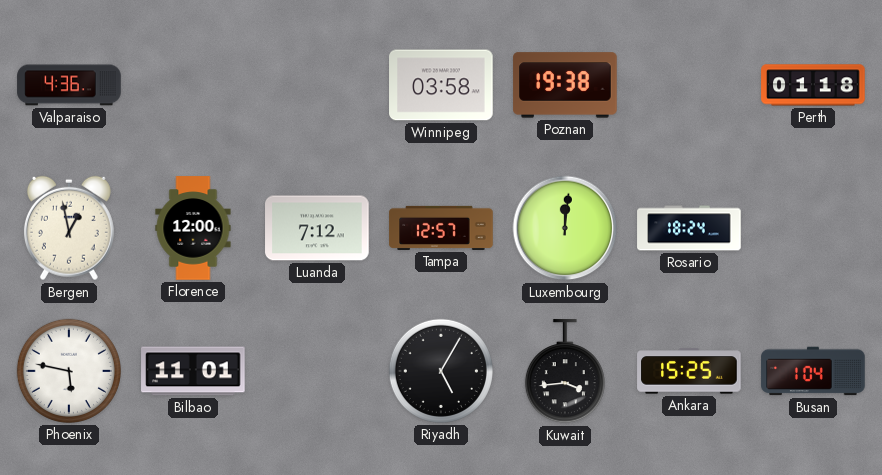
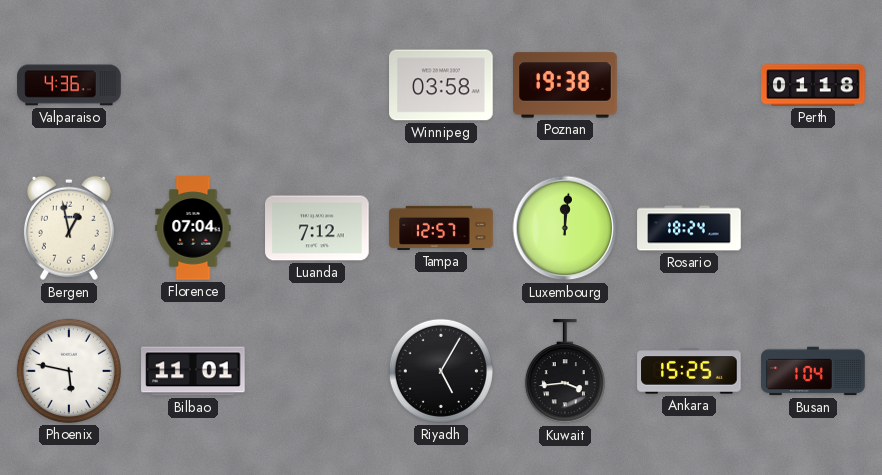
Florence: 12:00 -> 07:04 (193, 228)
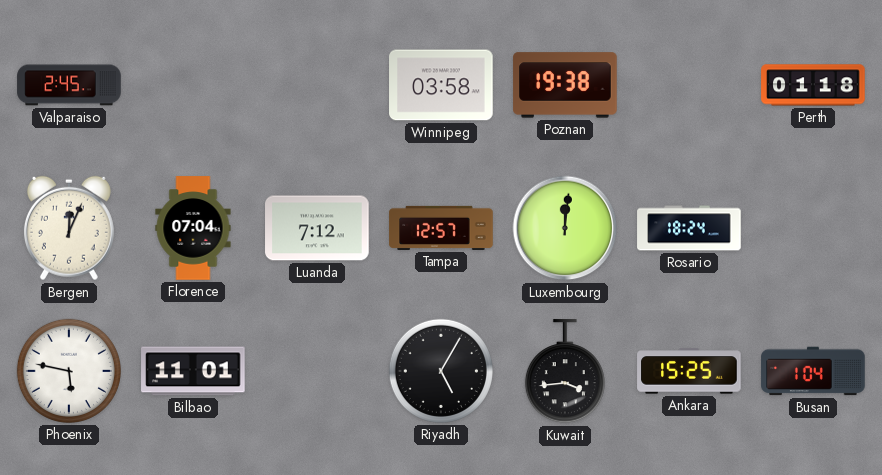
Valparaiso: 4:36 -> 2:45 (69, 85)
Bergen: 12:58 -> 12:04 (69, 228)
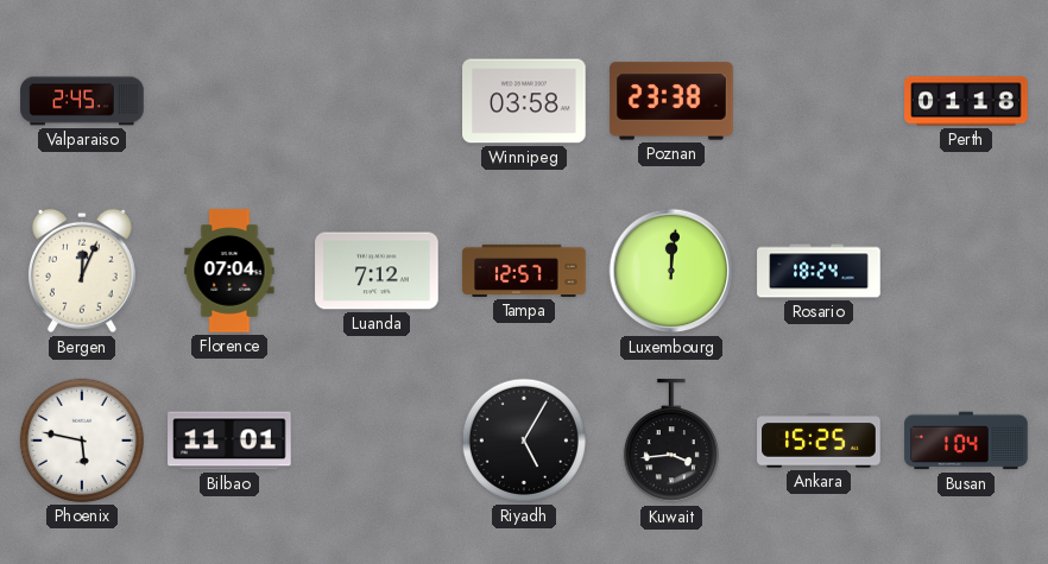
Poznan: 19:38 -> 23:38 (671, 101)
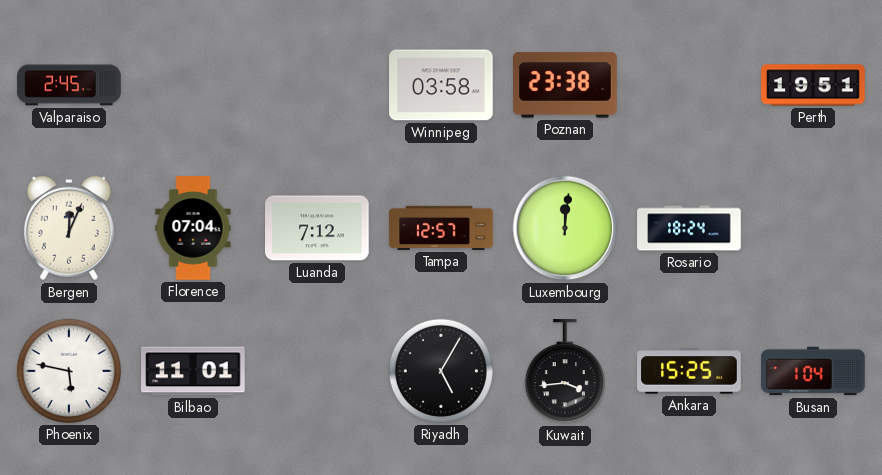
Perth: 01:18 -> 19:51 (813, 85)
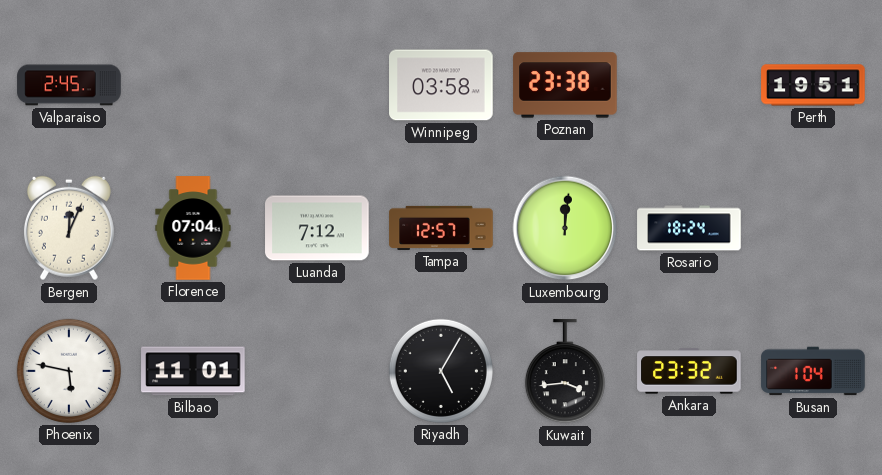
Ankara: 15:25 -> 23:32 (689, 371)
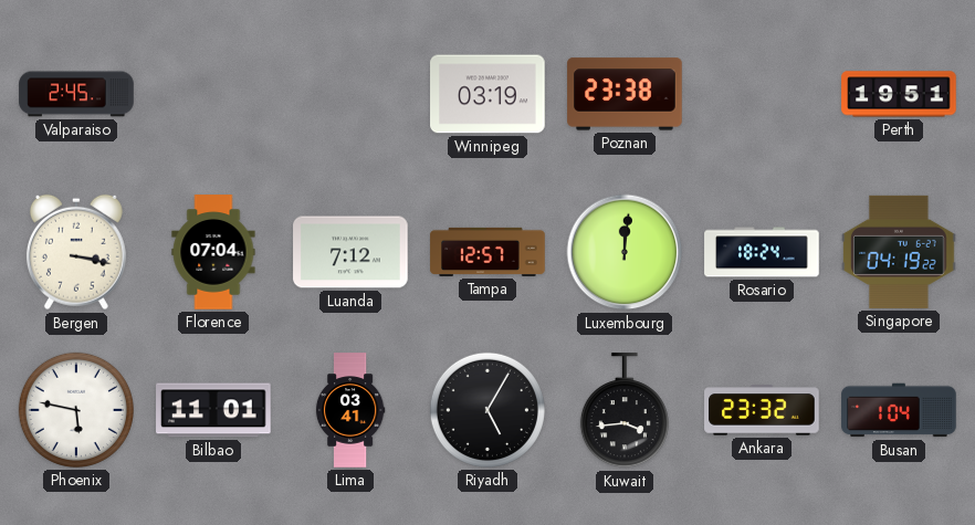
Winnipeg: 03:58 -> 03:19 (487, 94)
Bergen: 12:04 -> 3:17 (76, 252)
Singapore: none -> 04:19 (899, 252)
Lima: none -> 03:41 (350, 410)
